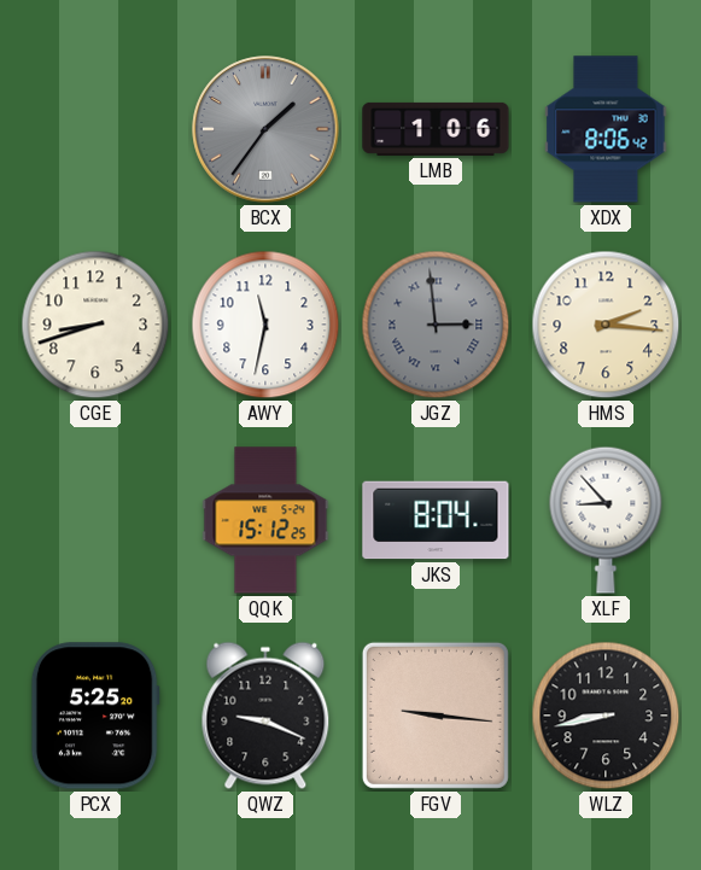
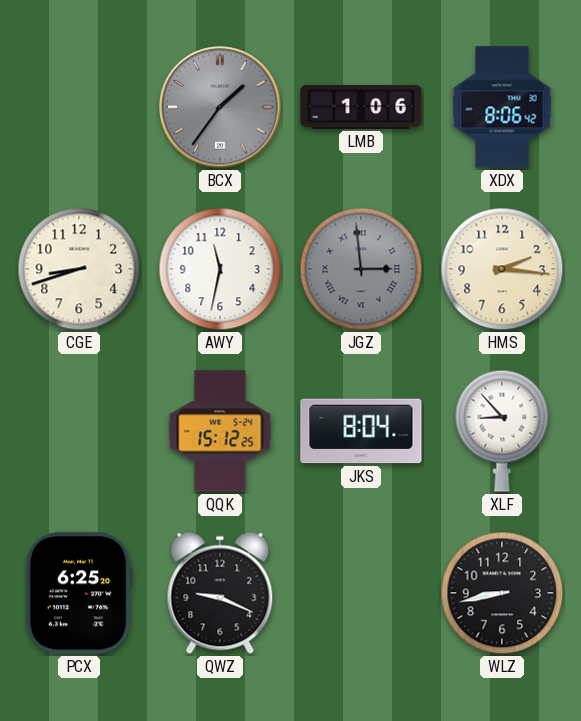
PCX: 5:25 -> 6:25 (79, 593)
FGV: 9:16 -> none (436, 716)
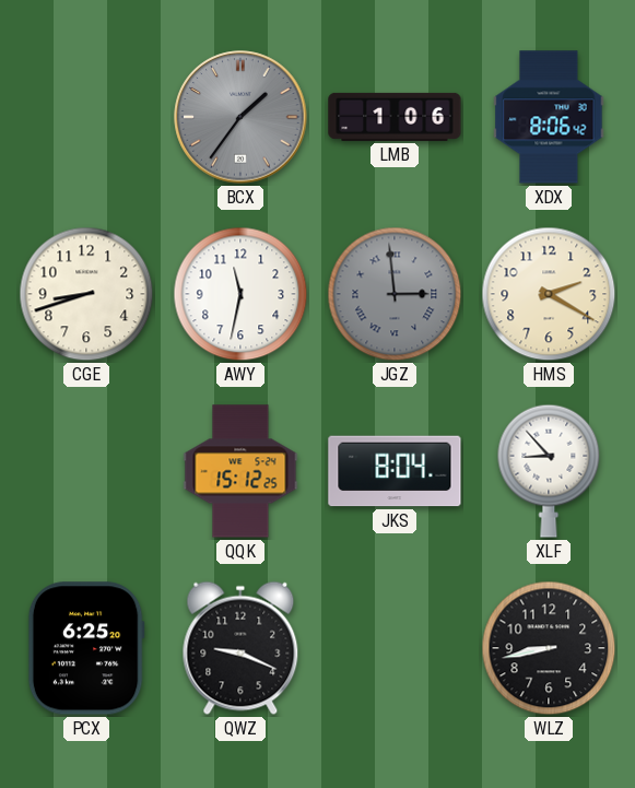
HMS: 2:16 -> 2:20 (549, 294)
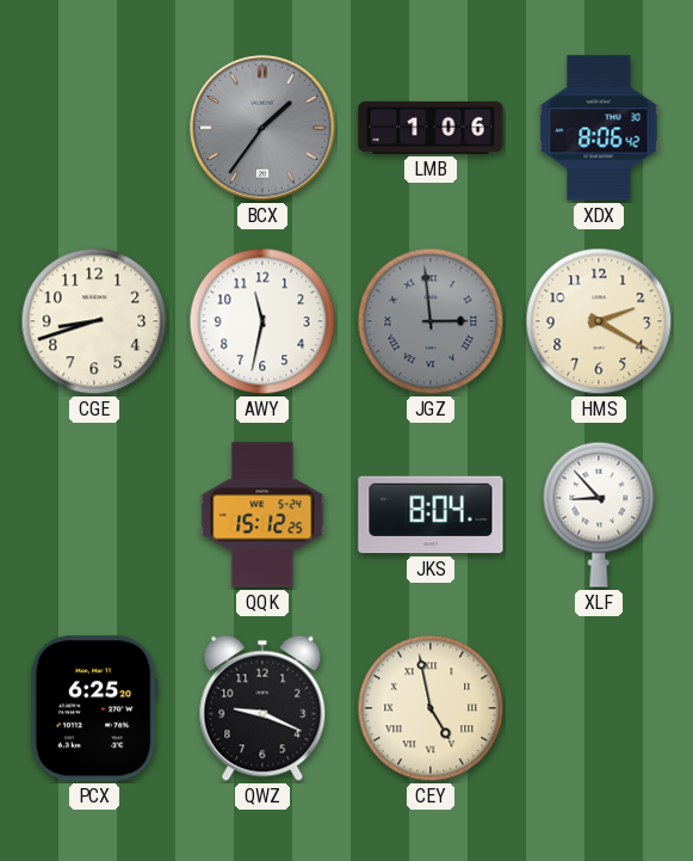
CEY: none -> 4:58 (431, 708)
WLZ: 8:43 -> none (549, 648)
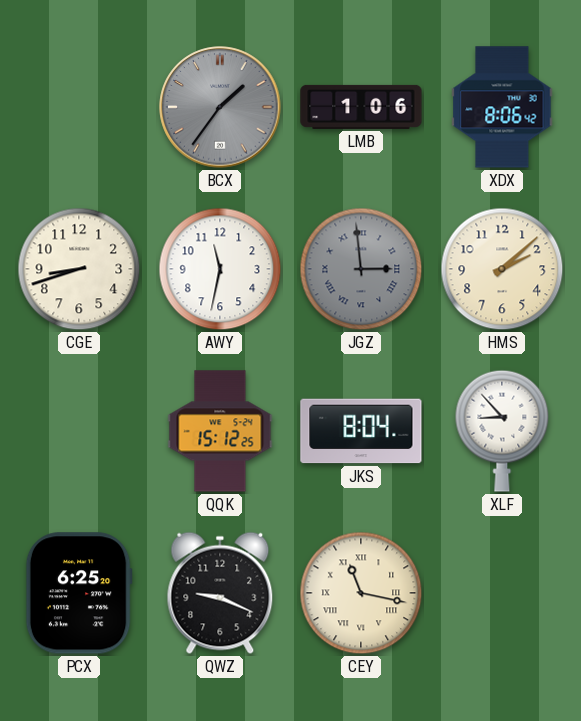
HMS: 2:20 -> 2:08 (502, 269)
CEY: 4:58 -> 11:17 (361, 593)
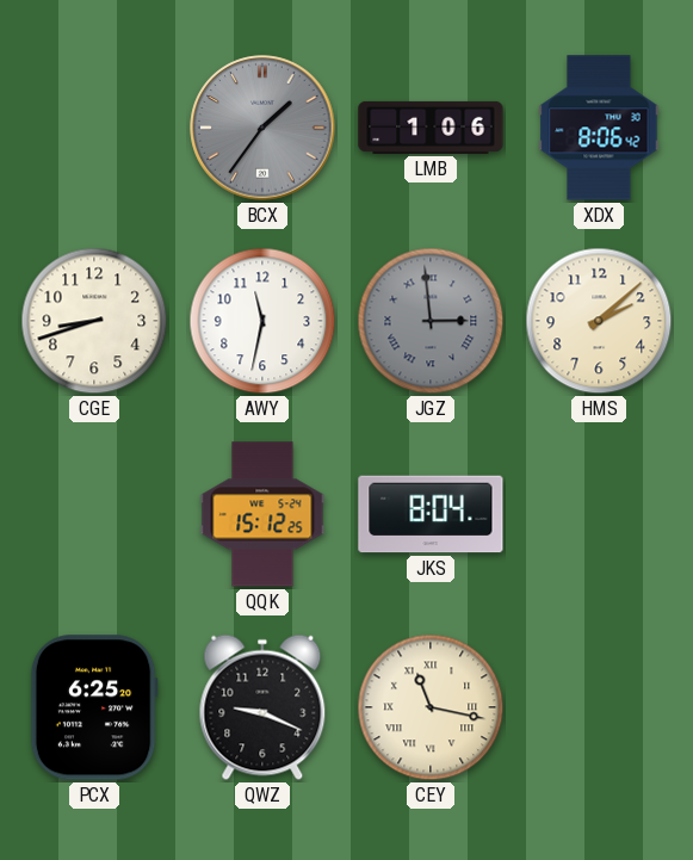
XLF: 8:53 -> none (502, 431)
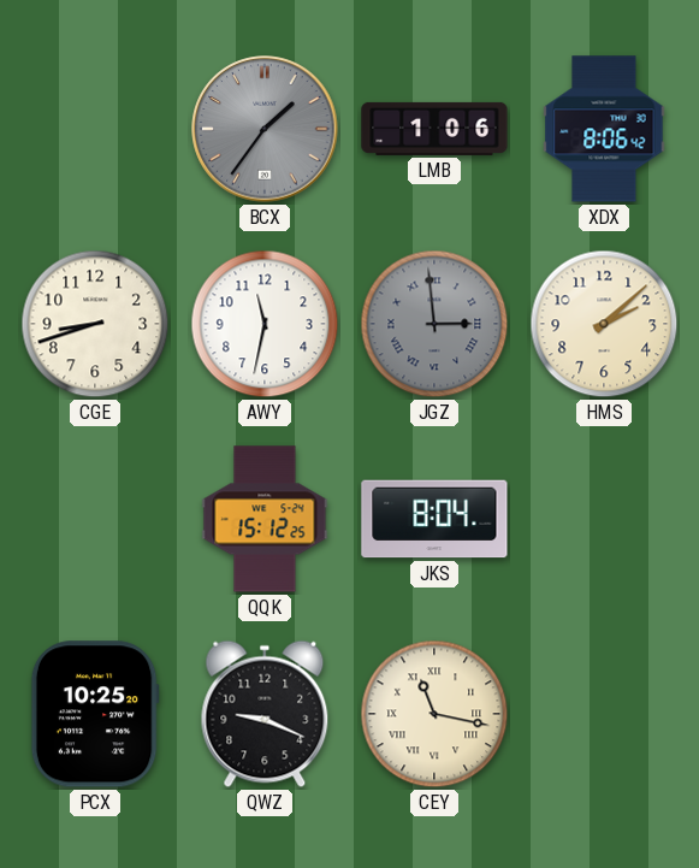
PCX: 6:25 -> 10:25 (95, 714)
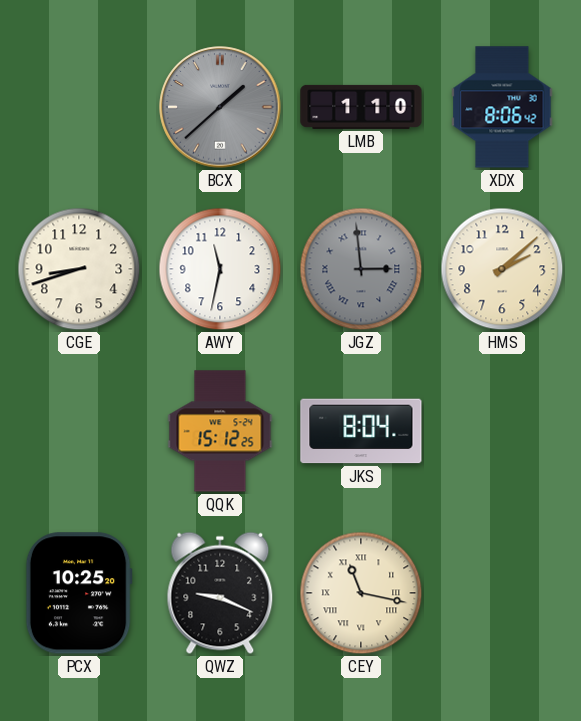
BCX: 1:36 -> 1:38 (220, 107)
LMB: 1:06 -> 1:10 (361, 107)
